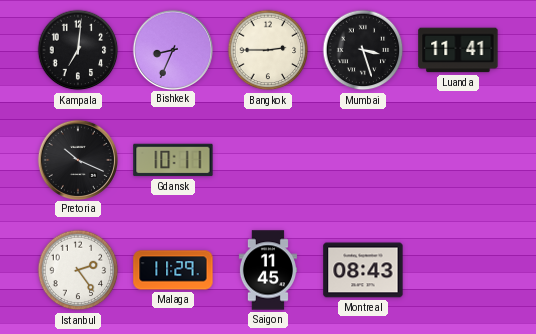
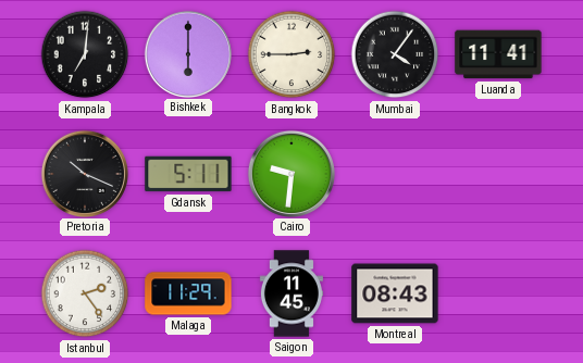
Bishkek: 8:34 -> 6:00 (187, 53)
Mumbai: 3:27 -> 4:06 (395, 54)
Gdansk: 10:11 -> 5:11 (188, 174)
Cairo: none -> 9:31 (290, 173)
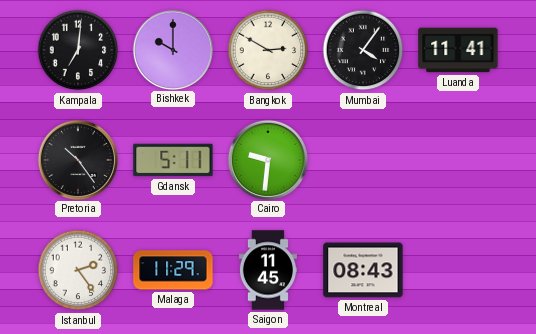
Bishkek: 6:00 -> 10:00 (172, 49)
Bangkok: 2:45 -> 2:50 (268, 50)
Pretoria: 10:19 -> 10:24 (77, 159)
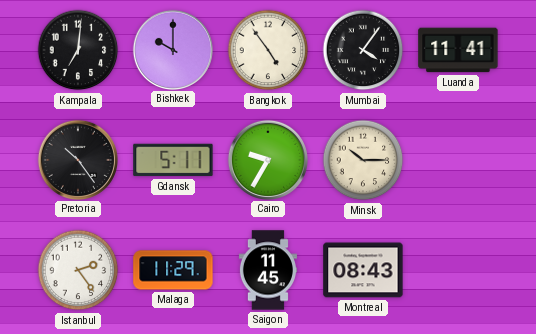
Bangkok: 2:50 -> 4:54 (268, 50)
Cairo: 9:31 -> 9:35 (267, 159)
Minsk: none -> 10:15 (363, 160)
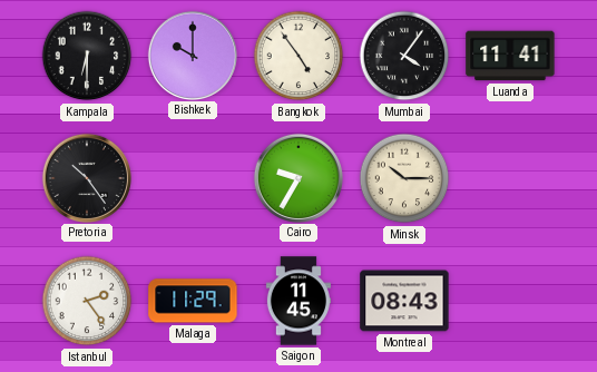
Kampala: 7:01 -> 6:30 (87, 56)
Gdansk: 5:11 -> none (173, 160)
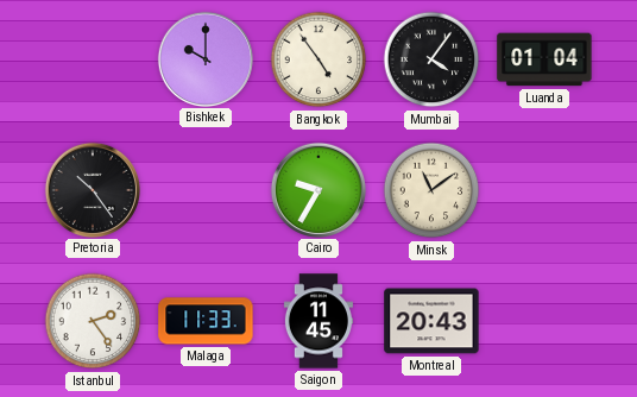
Kampala: 6:30 -> none (87, 56)
Luanda: 11:41 -> 01:04 (544, 59)
Minsk: 10:15 -> 11:09 (431, 190)
Malaga: 11:29 -> 11:33 (206, 321)
Montreal: 08:43 -> 20:43 (431, 321)
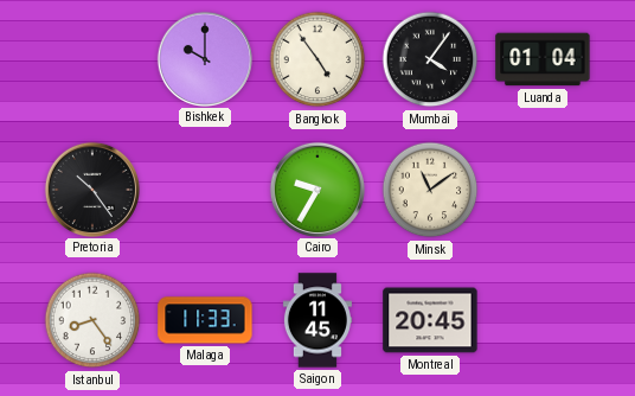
Istanbul: 2:24 -> 8:24 (92, 320)
Montreal: 20:43 -> 20:45 (430, 320)
